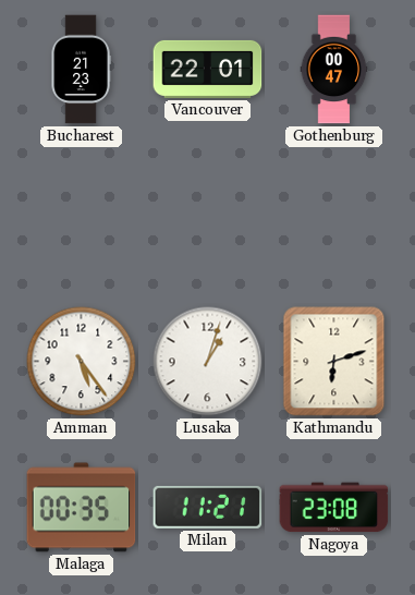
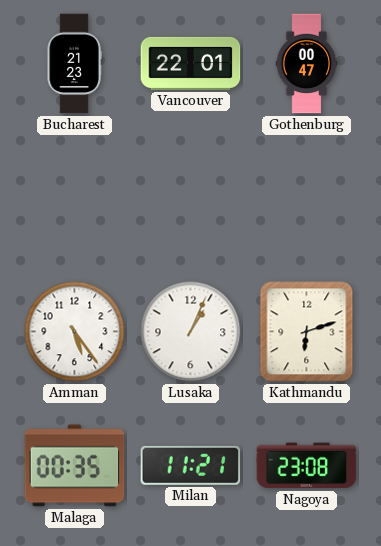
Lusaka: 1:03 -> 1:04 (191, 332)
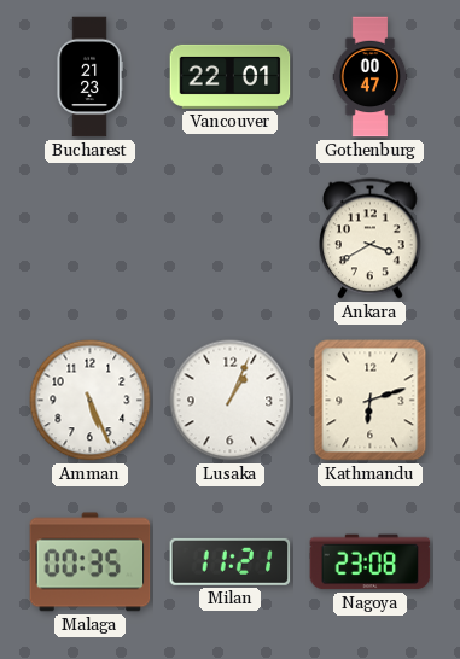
Ankara: none -> 3:40 (371, 239)
Amman: 5:24 -> 5:26 (91, 401)
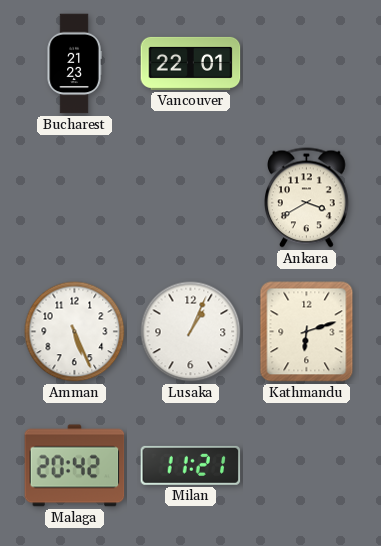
Gothenburg: 00:47 -> none (371, 77)
Malaga: 00:35 -> 20:42 (75, 466)
Nagoya: 23:08 -> none (371, 562)
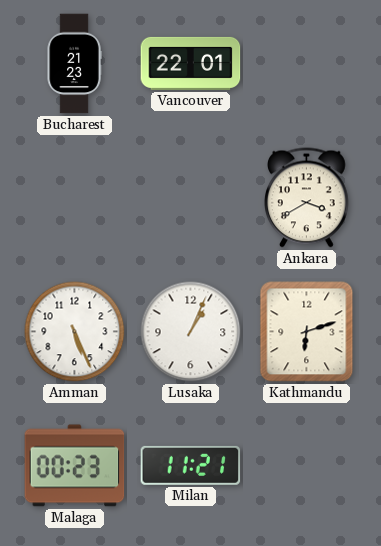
Malaga: 20:42 -> 00:23 (75, 466)
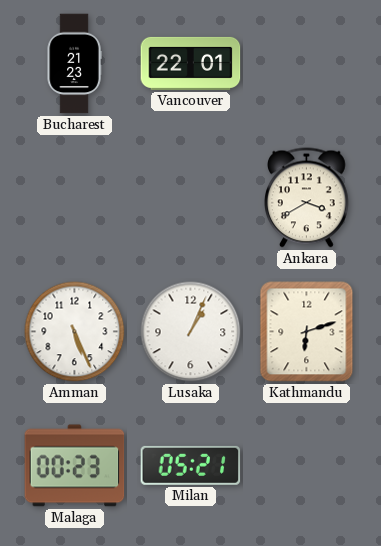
Milan: 11:21 -> 05:21 (191, 465)
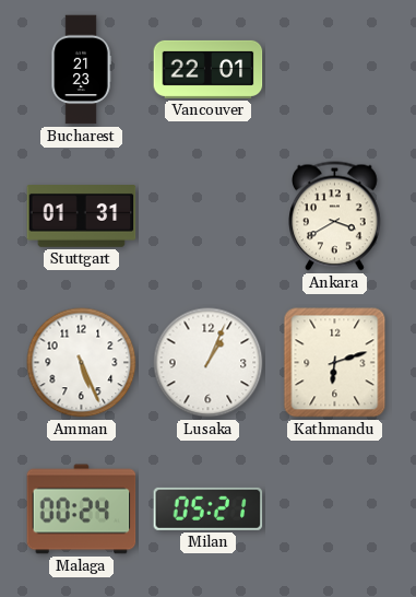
Stuttgart: none -> 01:31 (82, 216)
Malaga: 00:23 -> 00:24 (82, 510)
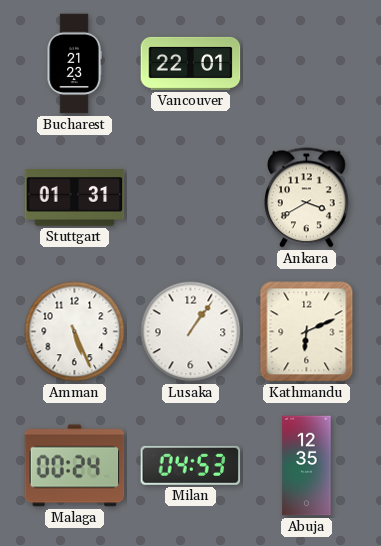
Lusaka: 1:04 -> 1:06 (191, 332)
Kathmandu: 6:12 -> 6:11 (307, 332)
Milan: 05:21 -> 04:53 (191, 465)
Abuja: none -> 12:35 (307, 466)
